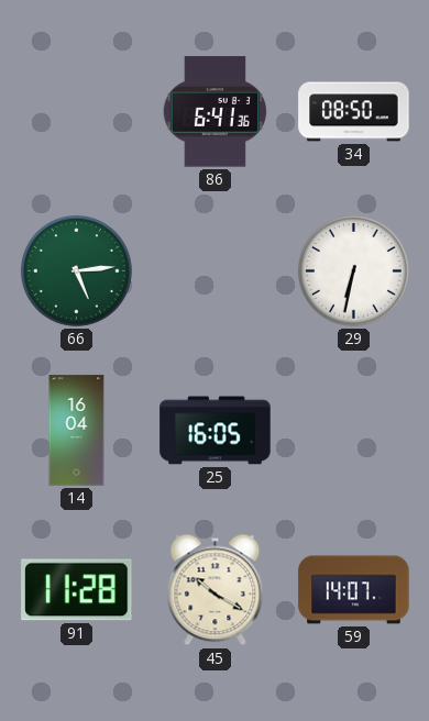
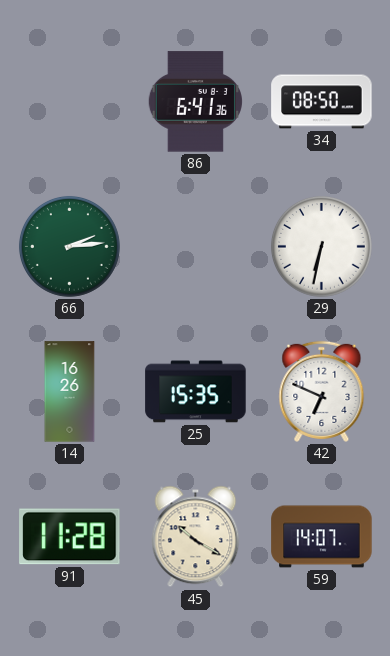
66: 5:14 -> 2:14 (69, 246)
14: 16:04 -> 16:26 (70, 392)
25: 16:05 -> 15:35 (196, 392)
42: none -> 6:49 (322, 391)
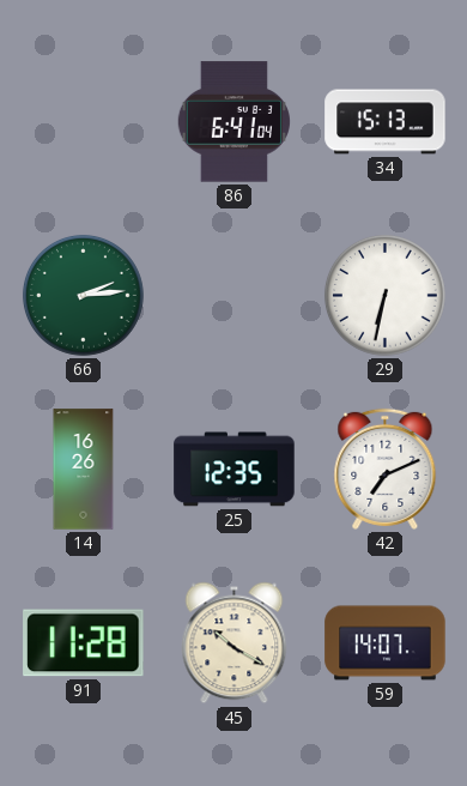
86: 6:41:36 -> 6:41:04 (233, 122)
34: 08:50 -> 15:13 (386, 122)
25: 15:35 -> 12:35 (235, 470)
42: 6:49 -> 7:11 (386, 468)
